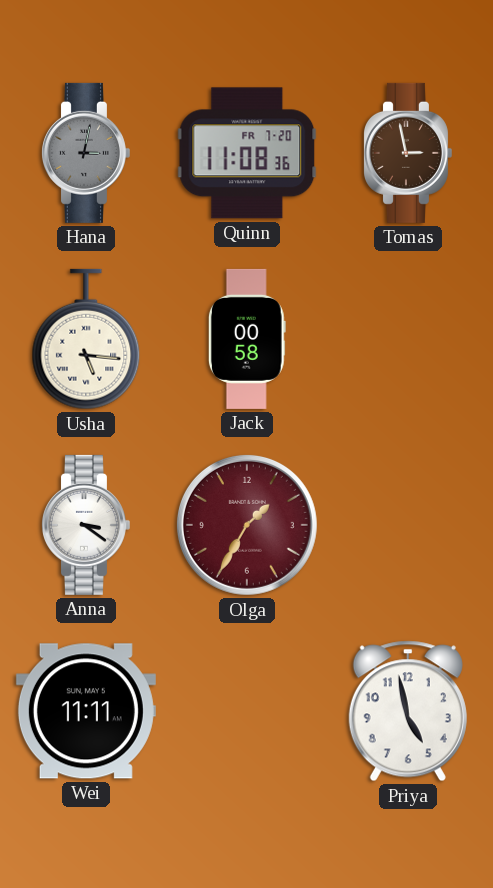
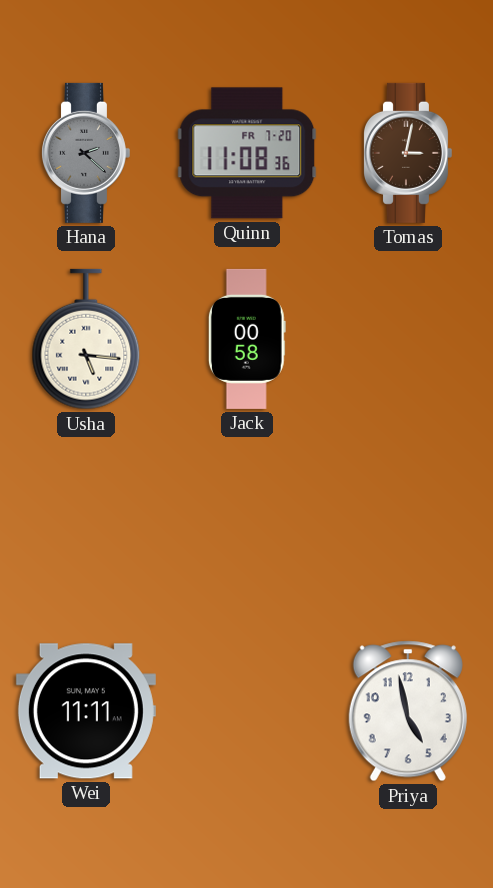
Hana: 3:02 -> 2:22 (85, 153)
Tomas: 2:58 -> 3:02 (407, 153)
Anna: 3:21 -> none (85, 525)
Olga: 1:35 -> none (247, 525)
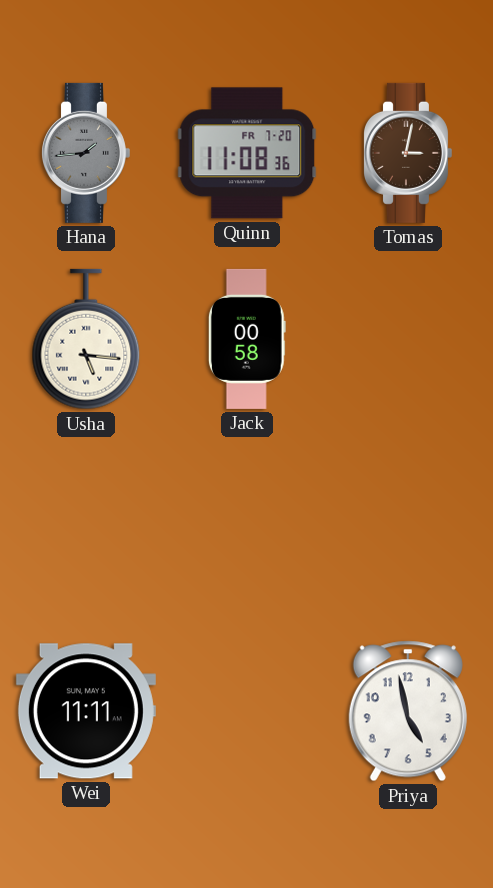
Hana: 2:22 -> 1:44 (85, 153)
